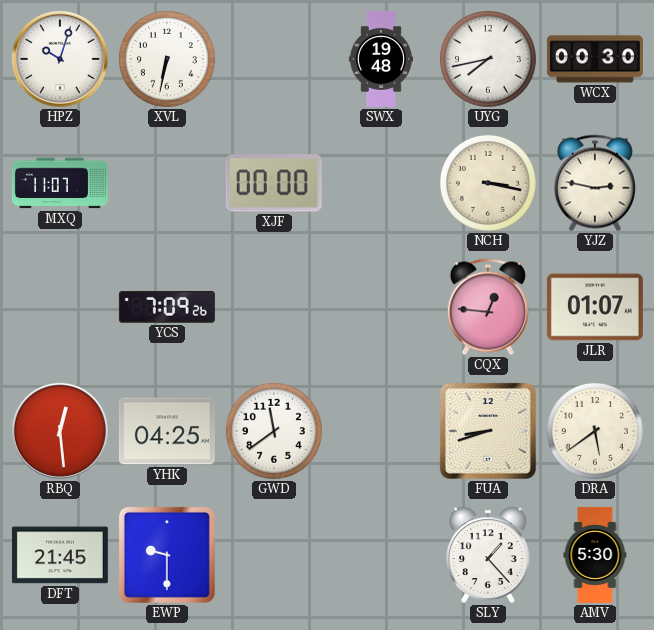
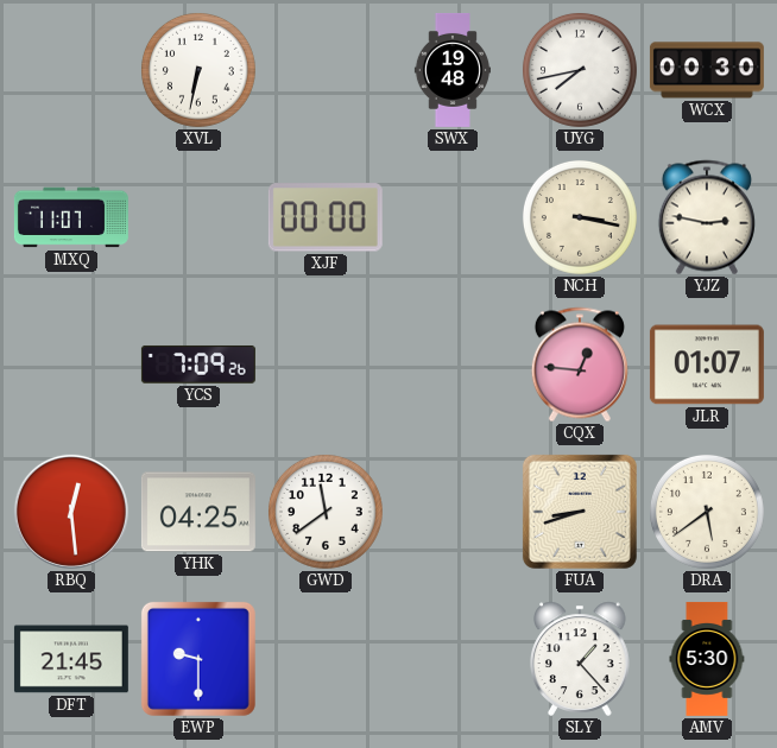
HPZ: 10:03 -> none (60, 59)
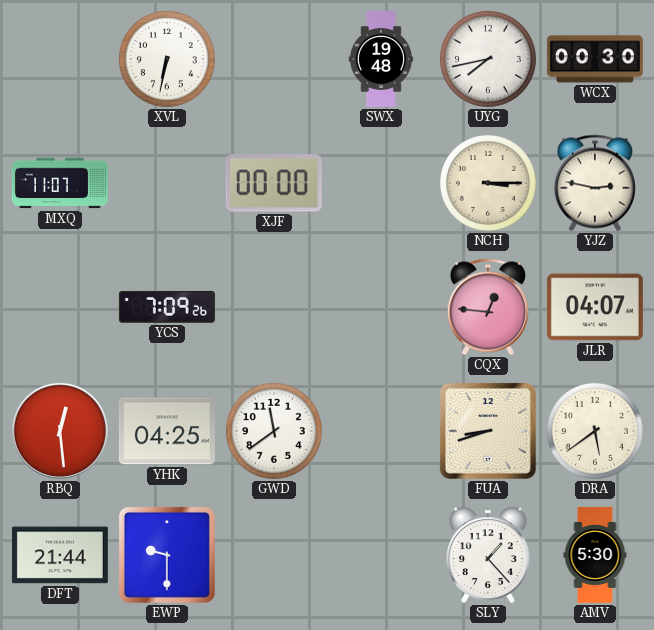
NCH: 3:17 -> 3:15 (488, 183)
JLR: 01:07 -> 04:07 (595, 307)
DFT: 21:45 -> 21:44 (60, 555)
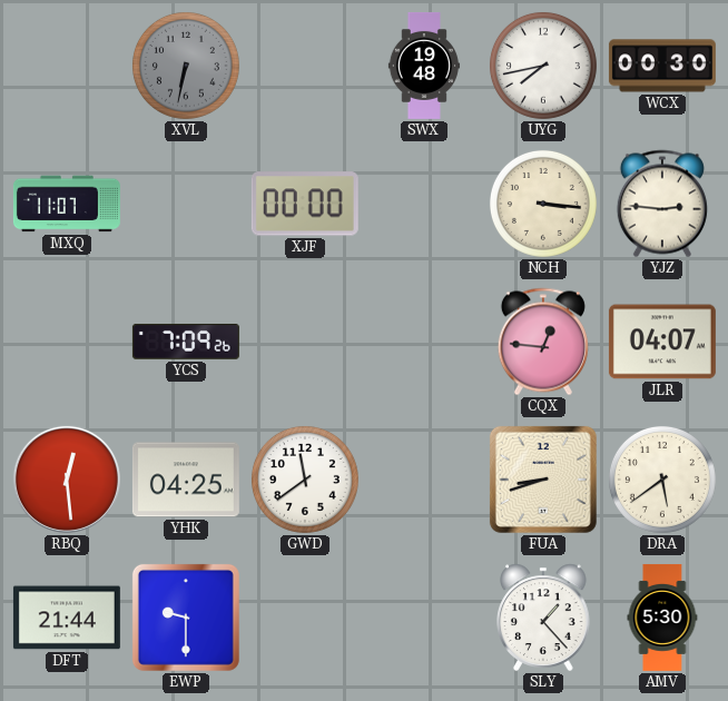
XVL dial: white -> grey (186, 66)
NCH: 3:15 -> 3:16 (543, 204)
YJZ: 2:47 -> 2:46 (662, 204)
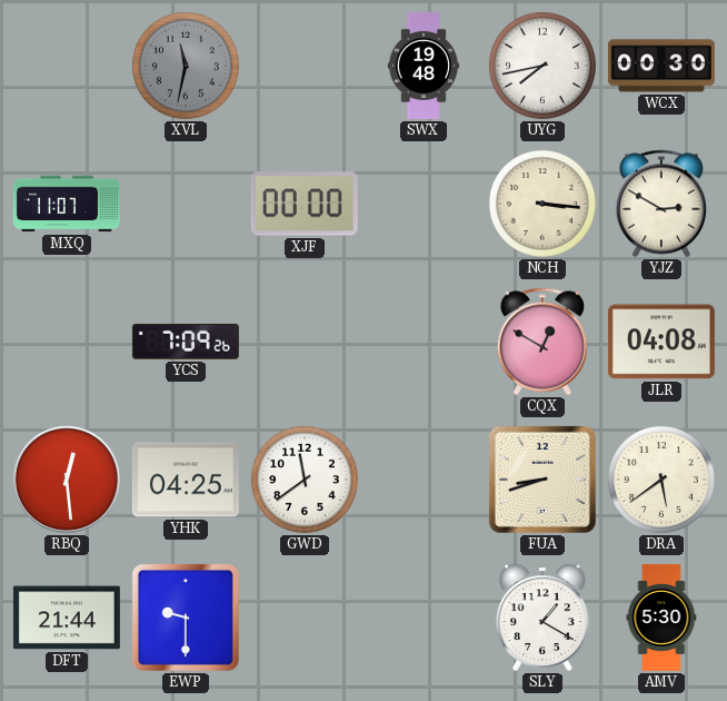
XVL: 6:32 -> 11:32 (186, 66)
YJZ: 2:46 -> 2:50 (661, 204)
CQX: 12:46 -> 12:50 (542, 342)
JLR: 04:07 -> 04:08 (661, 342)
SLY: 1:23 -> 1:20 (544, 618)
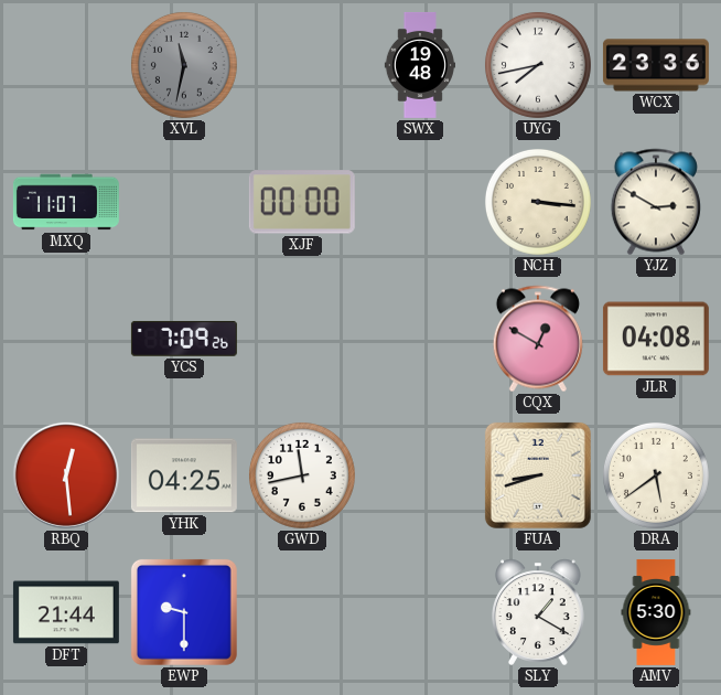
WCX: 00:30 -> 23:36 (656, 65)
GWD: 11:39 -> 11:43 (302, 475)
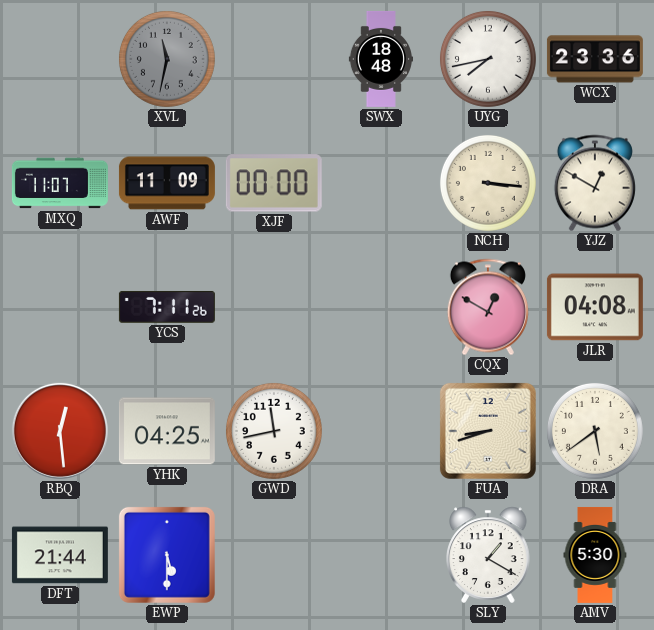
SWX: 19:48 -> 18:48 (381, 59)
AWF: none -> 11:09 (167, 183)
YJZ: 2:50 -> 12:50 (595, 183)
YCS: 7:09 -> 7:11 (167, 307)
EWP: 9:30 -> 5:30 (167, 555)
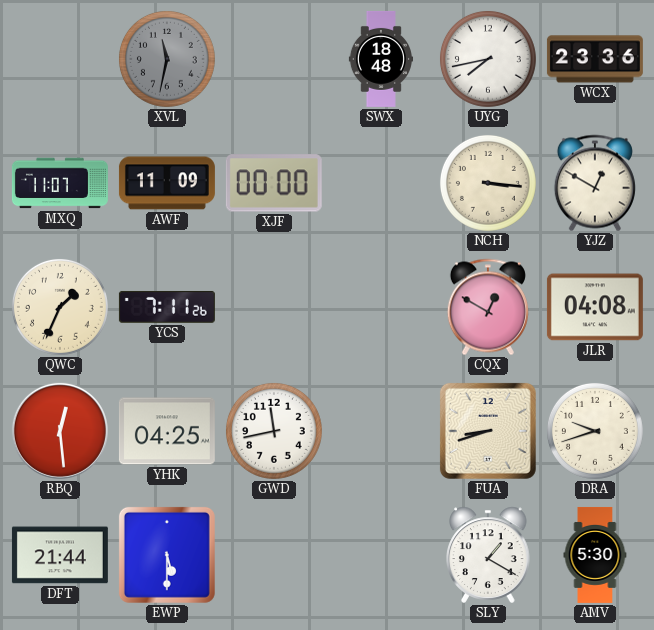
QWC: none -> 1:34 (60, 307)
DRA: 5:39 -> 9:42 (595, 431)
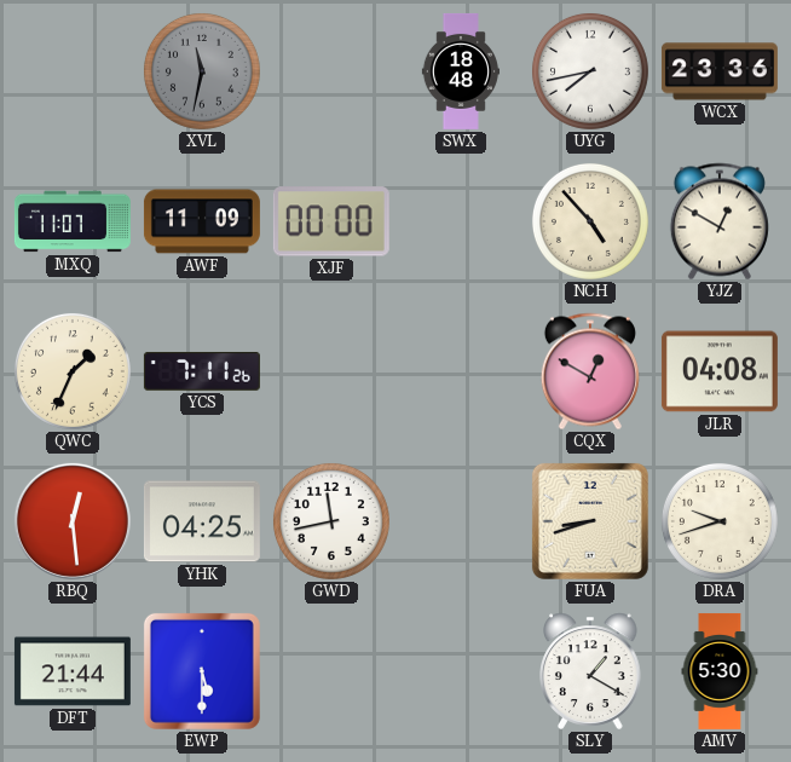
NCH: 3:16 -> 4:53 (590, 221)
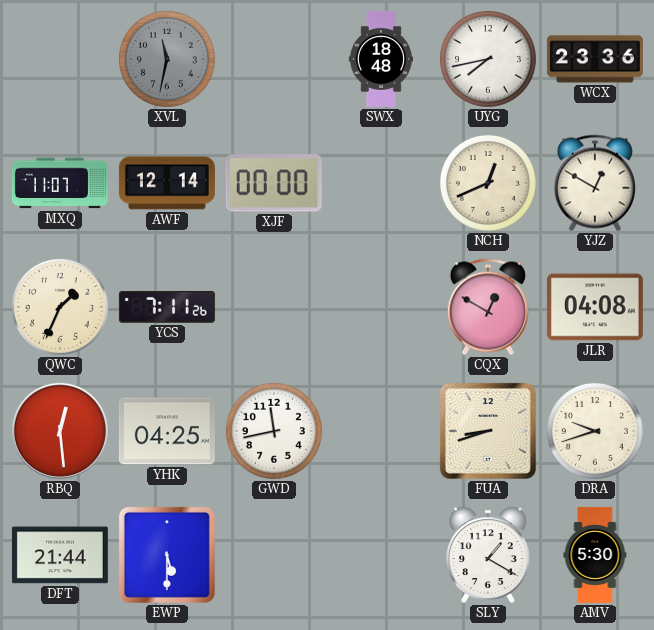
AWF: 11:09 -> 12:14 (167, 183)
NCH: 4:53 -> 12:41 (488, 183)
